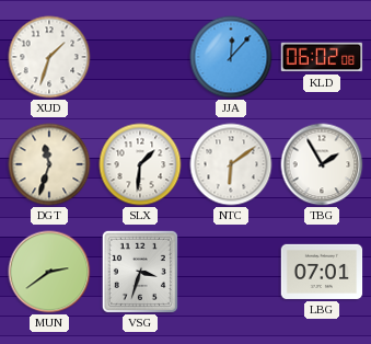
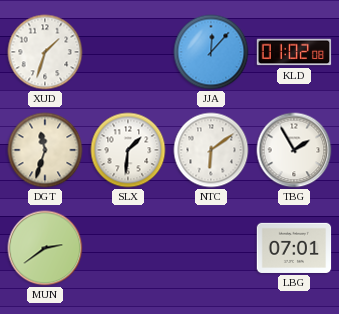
KLD: 06:02 -> 01:02 (294, 52)
VSG: 3:33 -> none (140, 272)
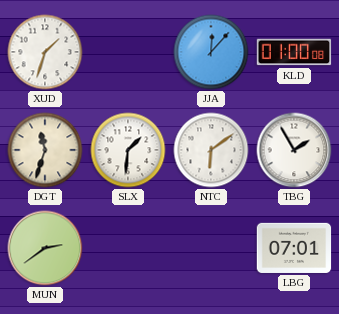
KLD: 01:02 -> 01:00 (294, 52)
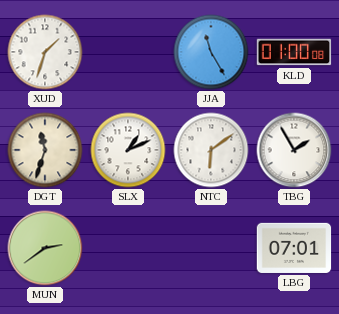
JJA: 12:07 -> 11:25 (211, 52)
SLX: 1:31 -> 1:11 (128, 150)
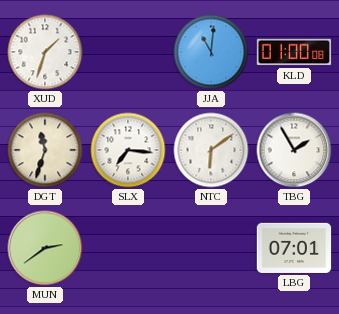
JJA: 11:25 -> 11:01 (211, 52)
SLX: 1:11 -> 7:16 (128, 150)
